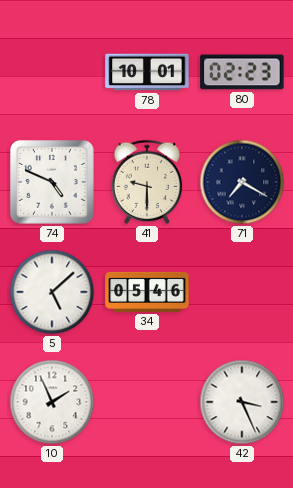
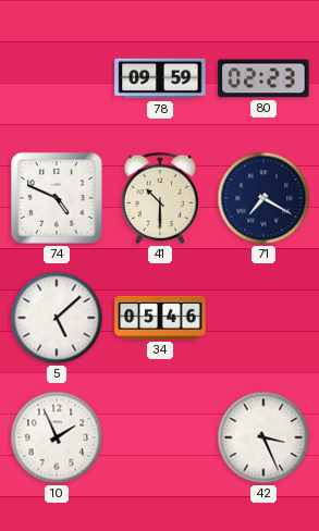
78: 10:01 -> 09:59 (160, 78)
41: 9:30 -> 10:30 (160, 198)
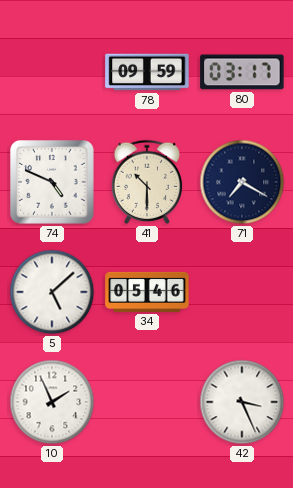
80: 02:23 -> 03:17 (242, 72)
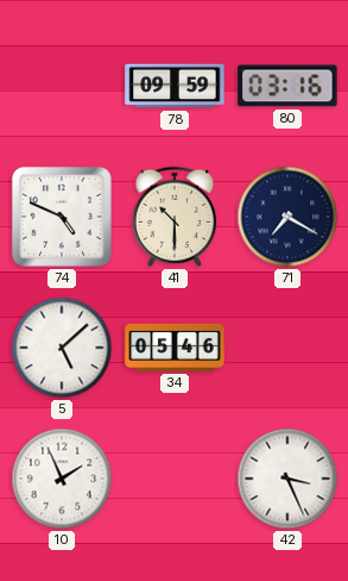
80: 03:17 -> 03:16 (287, 86)
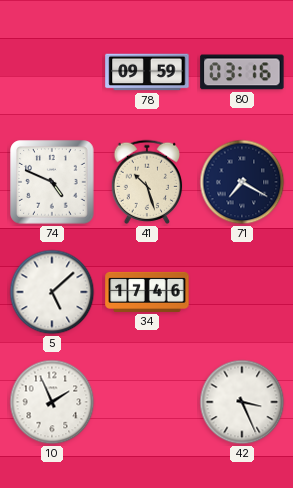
41: 10:30 -> 10:27 (147, 182)
34: 05:46 -> 17:46 (147, 292)
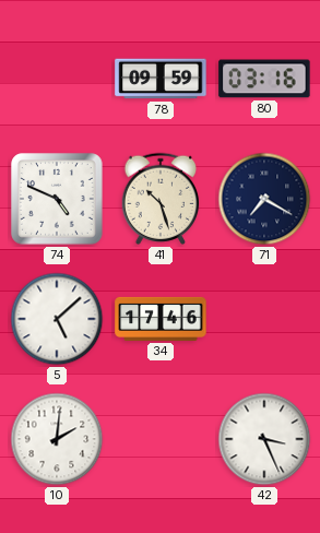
10: 1:56 -> 2:01 (57, 439)
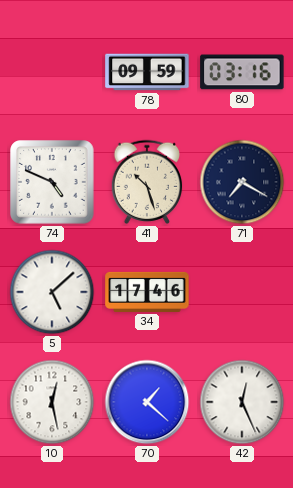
10: 2:01 -> 12:28 (52, 402)
70: none -> 1:22 (147, 402)
42: 3:26 -> 12:26 (242, 402)
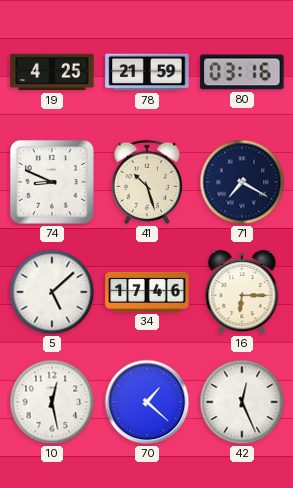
19: none -> 4:25 (52, 72)
78: 09:59 -> 21:59 (147, 72)
74: 4:49 -> 8:49 (52, 182)
16: none -> 6:15 (242, 292)
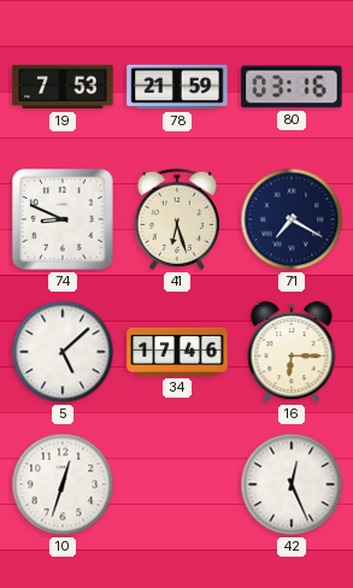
19: 4:25 -> 7:53 (63, 87)
41: 10:27 -> 6:27 (177, 219)
10: 12:28 -> 12:33 (63, 484)
70: 1:22 -> none (147, 402)
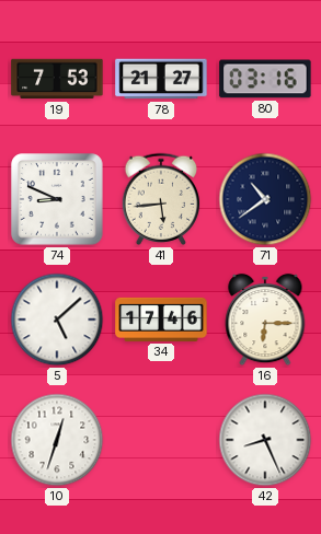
78: 21:59 -> 21:27 (161, 79)
41: 6:27 -> 5:44 (161, 199)
71: 7:20 -> 10:39 (265, 199)
42: 12:26 -> 8:26 (265, 440)
